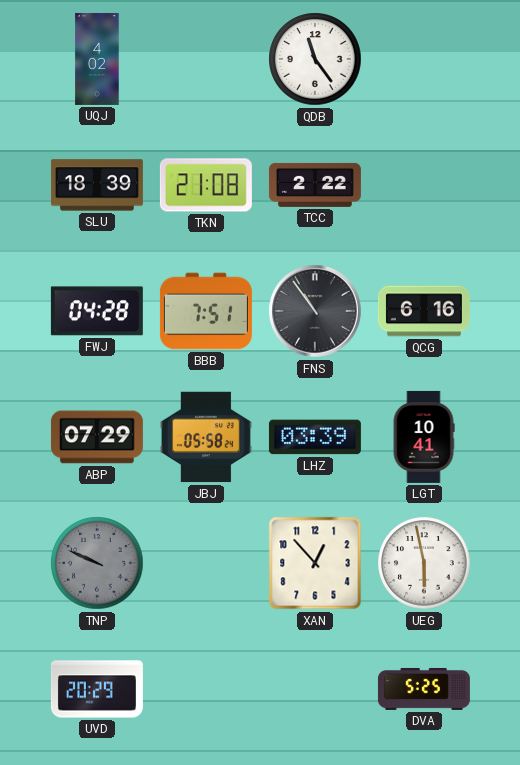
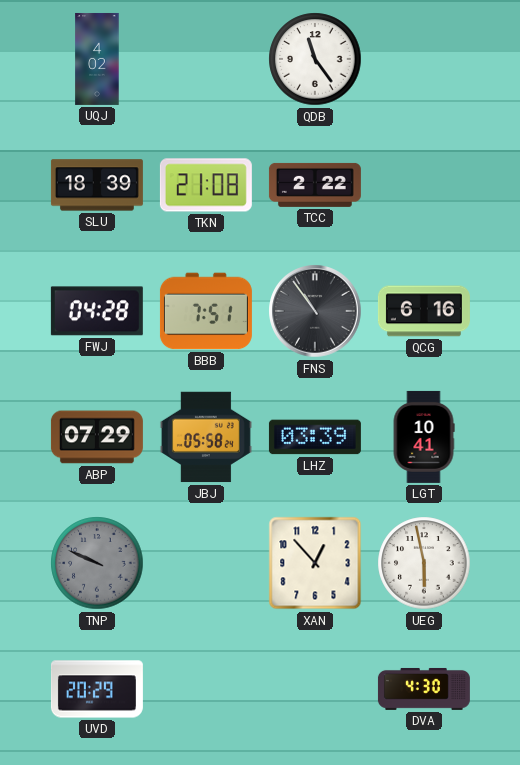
DVA: 5:25 -> 4:30 (424, 689)
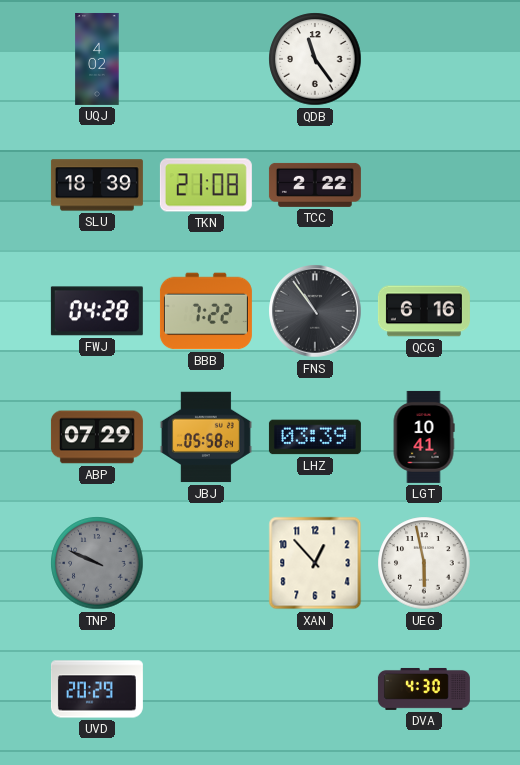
BBB: 7:51 -> 7:22 (206, 311)
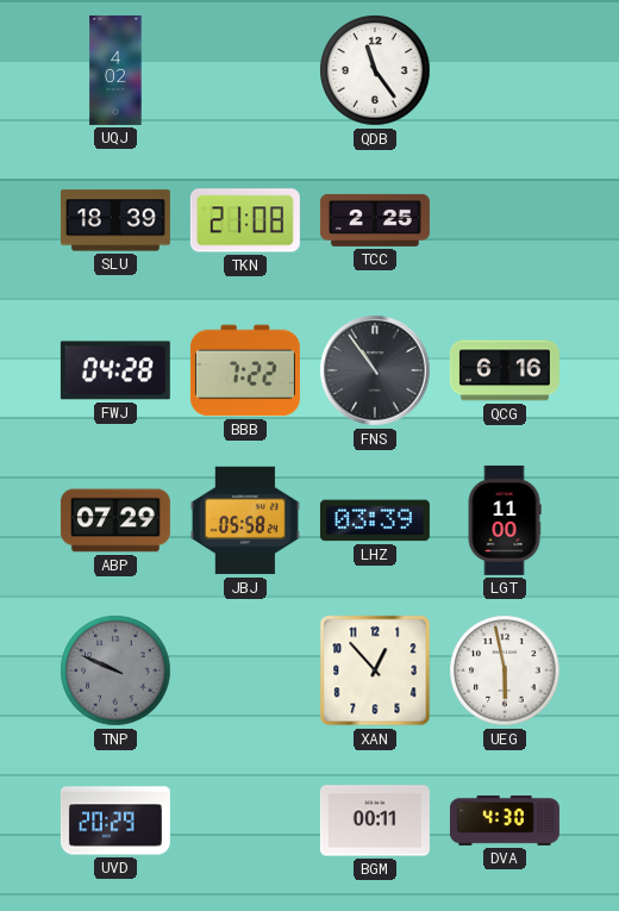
TCC: 2:22 -> 2:25 (375, 220)
LGT: 10:41 -> 11:00 (505, 520)
BGM: none -> 00:11 (375, 820)
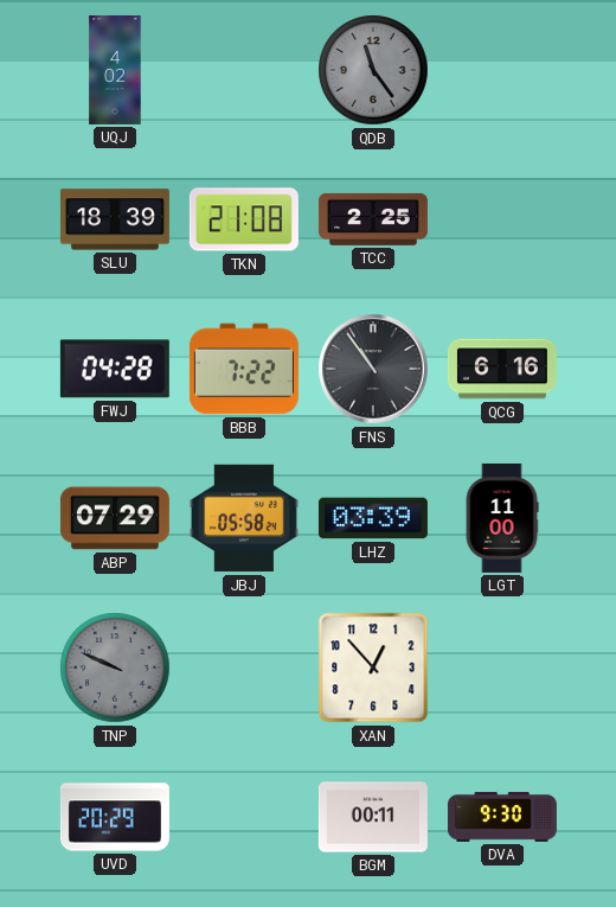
QDB dial: white -> grey (373, 70)
UEG: 5:58 -> none (505, 670)
DVA: 4:30 -> 9:30 (502, 817)
